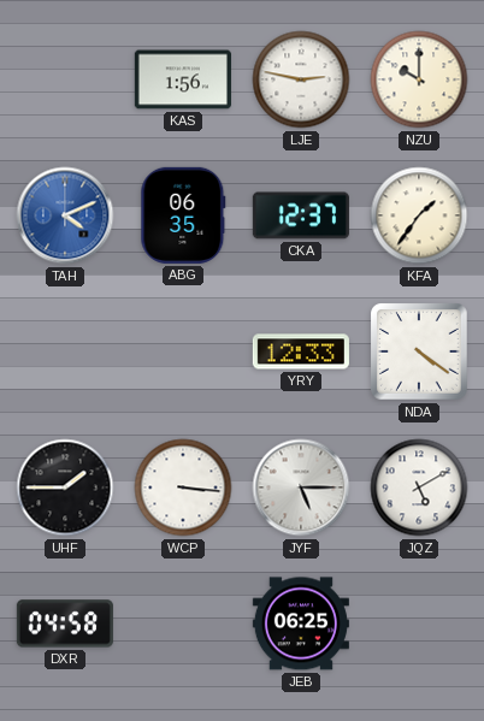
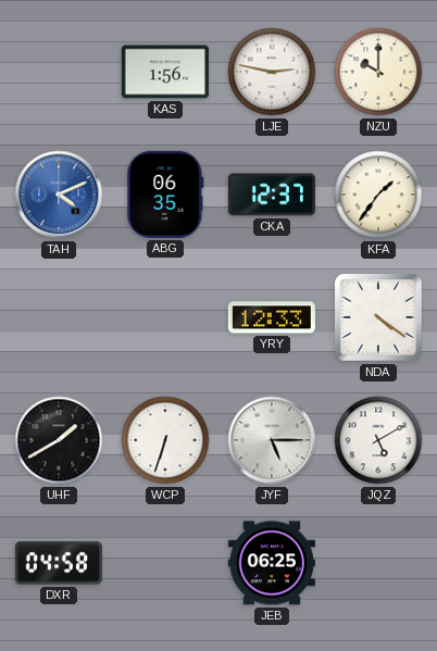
UHF: 1:45 -> 1:40 (59, 440)
WCP: 3:16 -> 6:33 (165, 440)
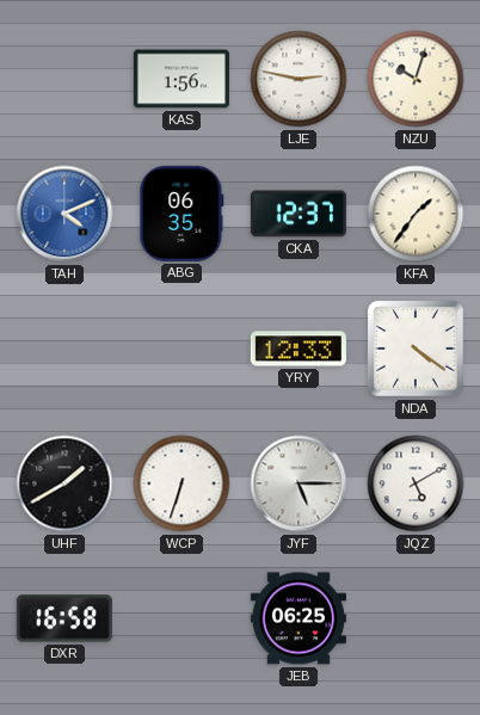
NZU: 10:00 -> 10:03 (416, 79)
DXR: 04:58 -> 16:58 (64, 618)
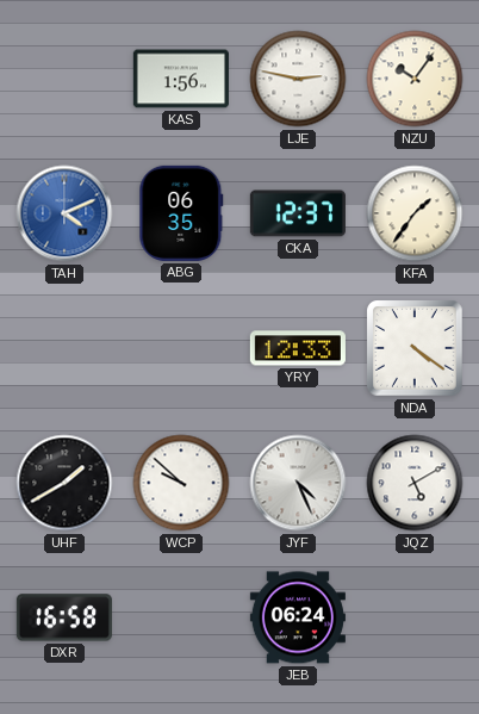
NZU: 10:03 -> 10:06 (415, 79)
WCP: 6:33 -> 9:52 (181, 483)
JYF: 5:15 -> 4:26 (298, 483)
JEB: 06:25 -> 06:24 (298, 617)
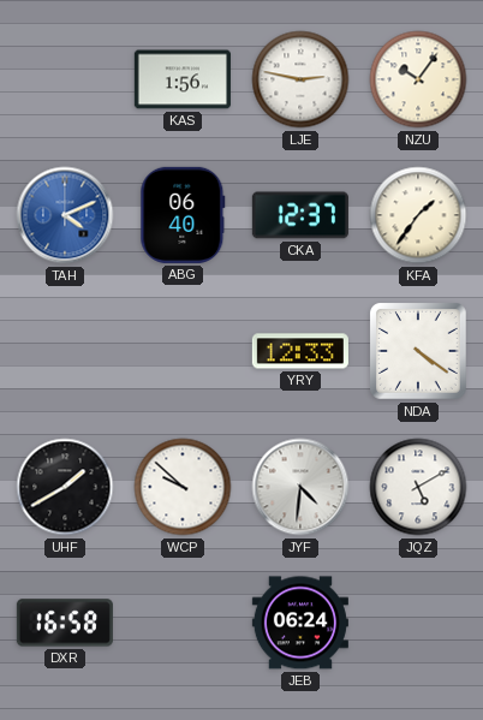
ABG: 06:35 -> 06:40 (183, 215)
JYF: 4:26 -> 4:31 (300, 487)
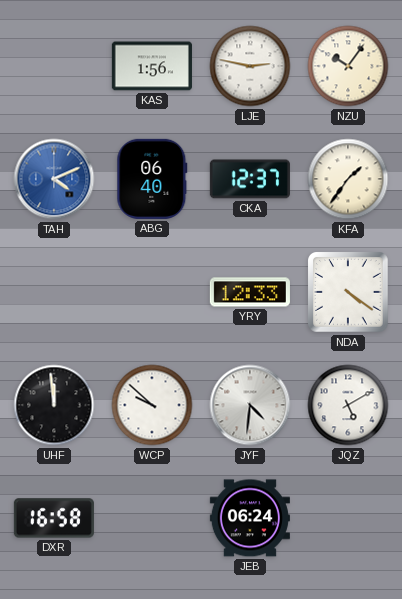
UHF: 1:40 -> 11:59 (54, 405)
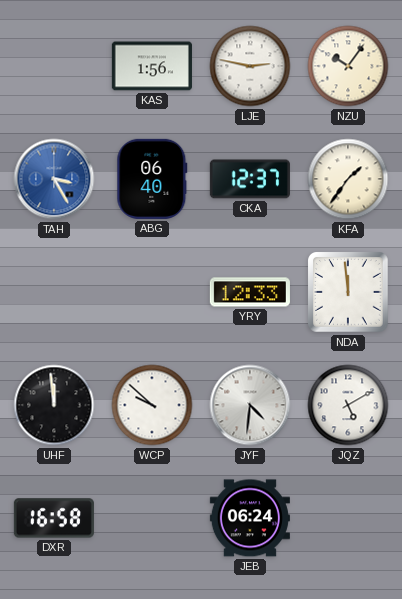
TAH: 4:11 -> 3:25 (54, 179)
NDA: 4:21 -> 11:59 (349, 293)
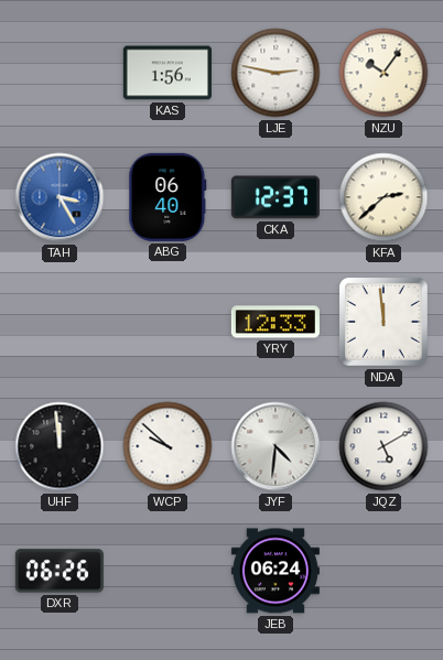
KFA: 1:36 -> 2:38 (383, 197)
DXR: 16:58 -> 06:26 (60, 571)
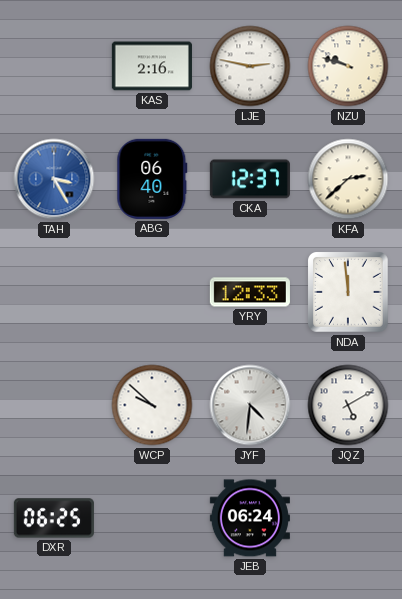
KAS: 1:56 -> 2:16 (152, 66)
NZU: 10:06 -> 9:48 (348, 66)
UHF: 11:59 -> none (60, 446)
DXR: 06:26 -> 06:25 (54, 518)
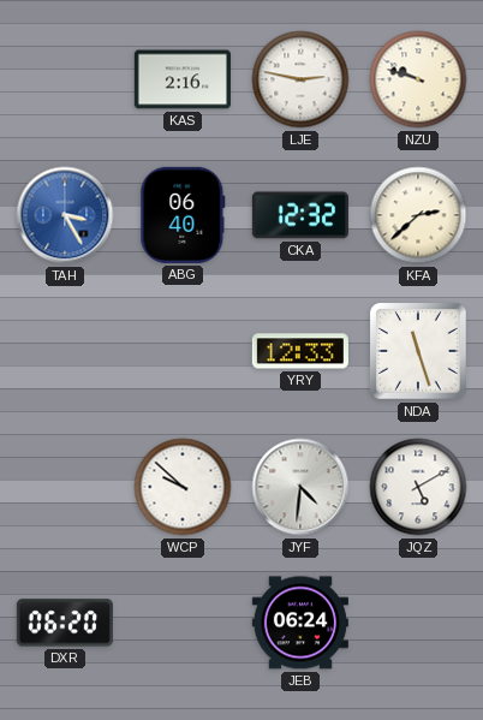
CKA: 12:37 -> 12:32 (300, 215)
NDA: 11:59 -> 11:27 (419, 352)
DXR: 06:25 -> 06:20 (65, 623)
